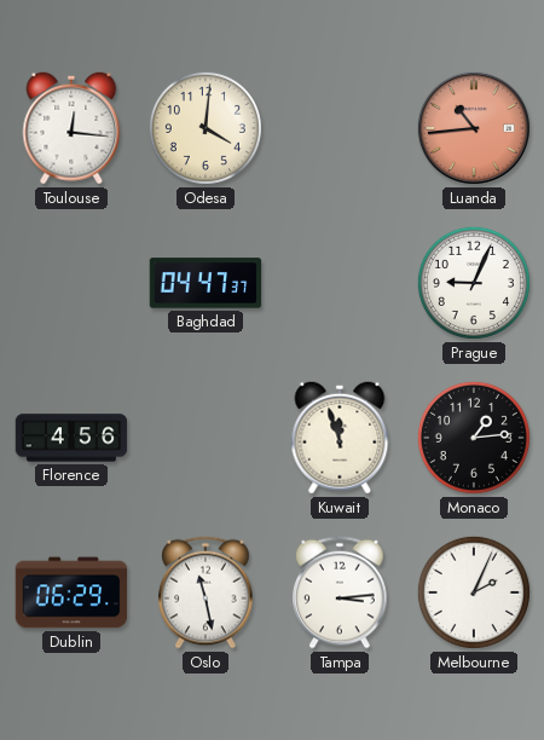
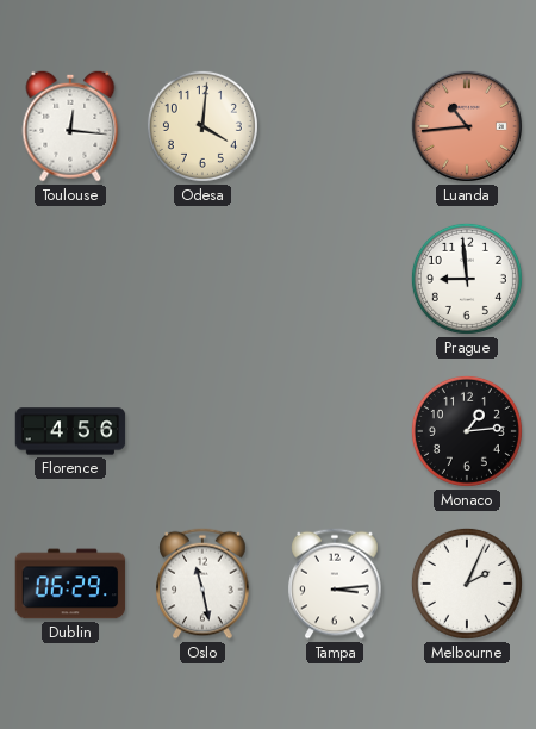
Baghdad: 04:47 -> none (206, 283)
Prague: 9:04 -> 8:59 (467, 279)
Kuwait: 11:57 -> none (340, 438)
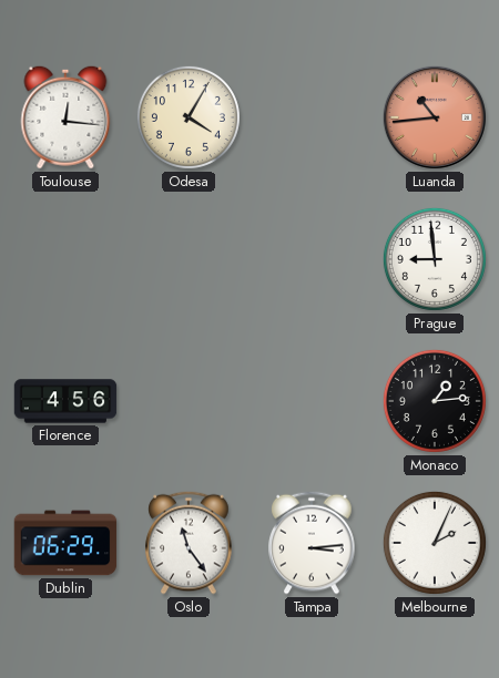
Odesa: 4:01 -> 4:05 (189, 117)
Oslo: 11:28 -> 11:24 (189, 543)
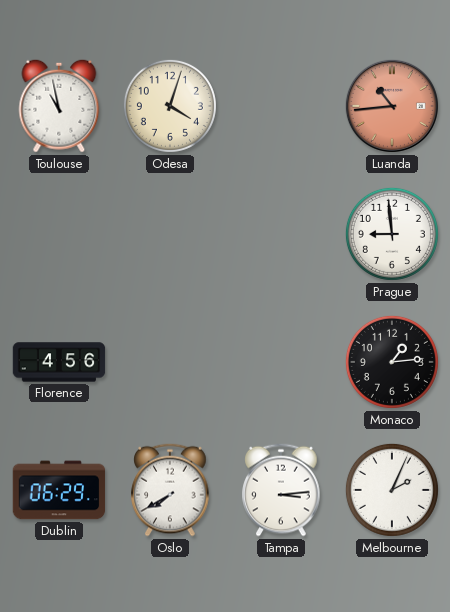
Toulouse: 12:16 -> 10:58 (59, 106)
Odesa: 4:05 -> 4:03 (170, 106)
Oslo: 11:24 -> 7:40 (170, 490)
